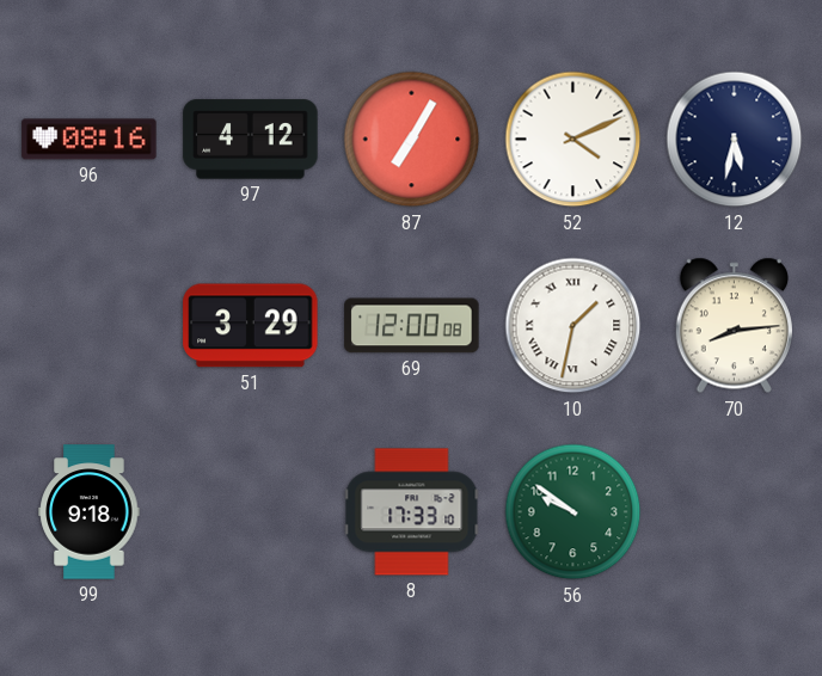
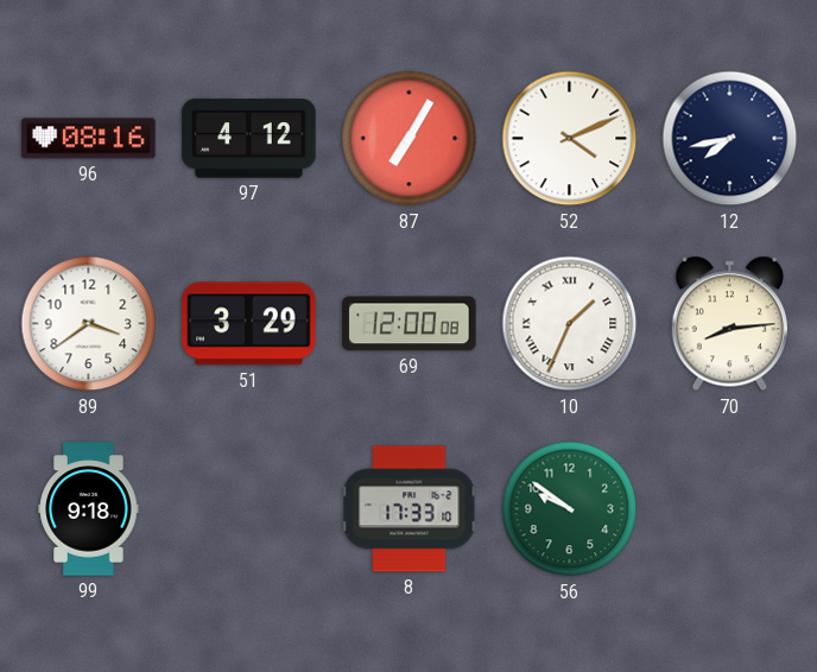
12: 5:32 -> 7:43 (730, 139)
89: none -> 3:39 (89, 324)
10: 1:32 -> 1:34 (570, 324)
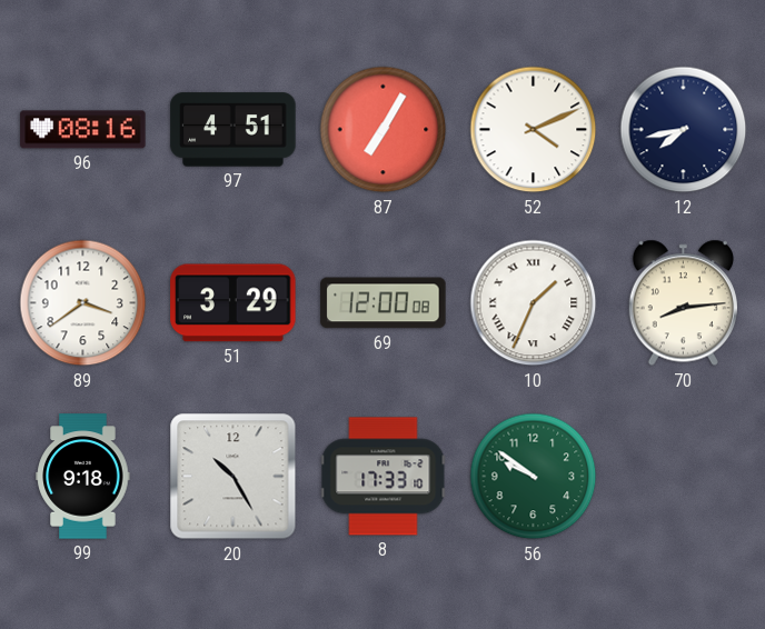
97: 4:12 -> 4:51 (234, 130)
20: none -> 10:25 (234, 477)
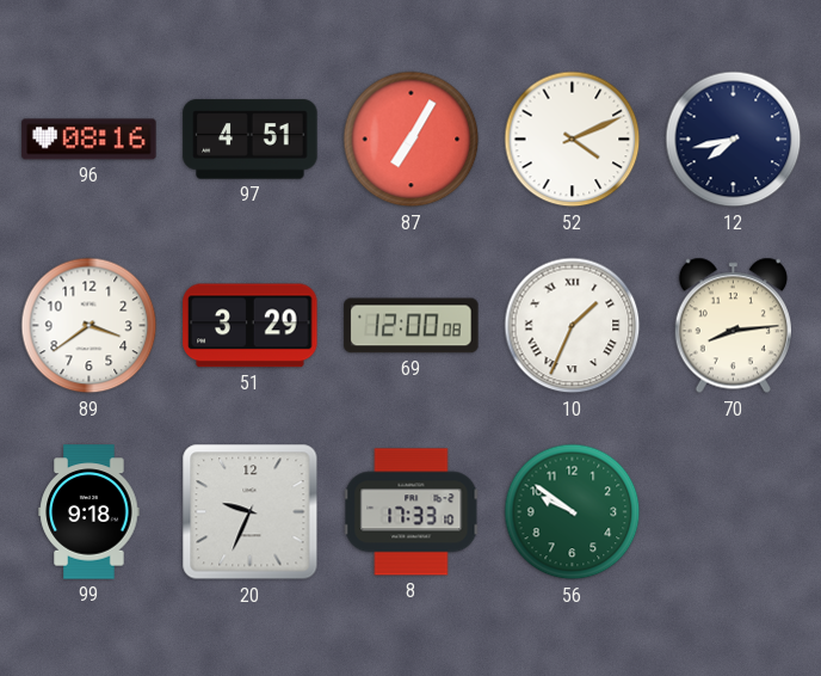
20: 10:25 -> 9:34 (251, 512)
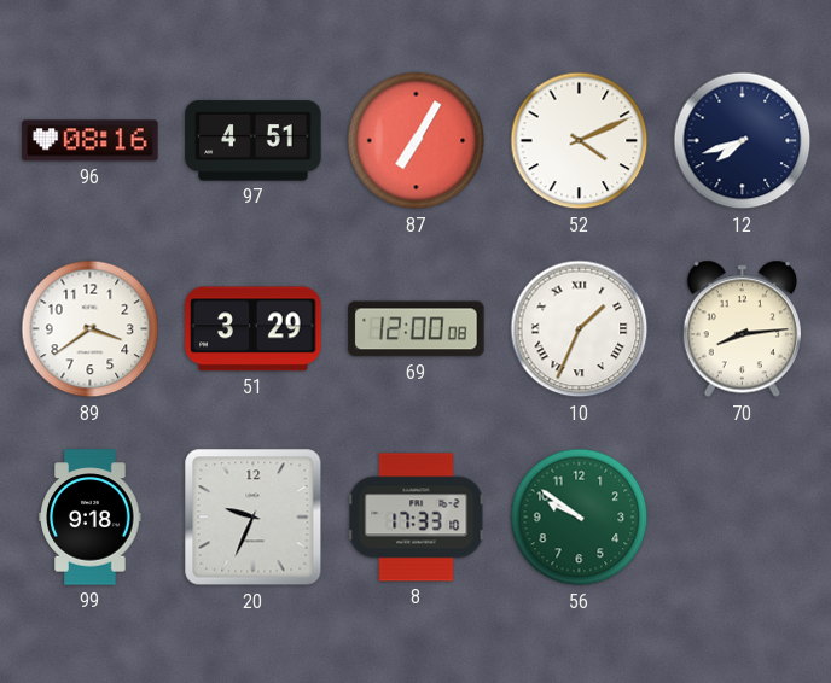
12: 7:43 -> 7:42 (743, 141)
